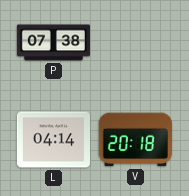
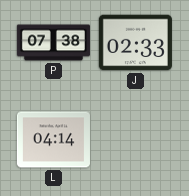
J: none -> 02:33 (135, 43)
V: 20:18 -> none (135, 140)
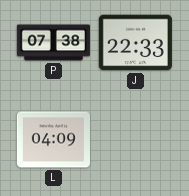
J: 02:33 -> 22:33 (135, 43)
L: 04:14 -> 04:09 (53, 140)
